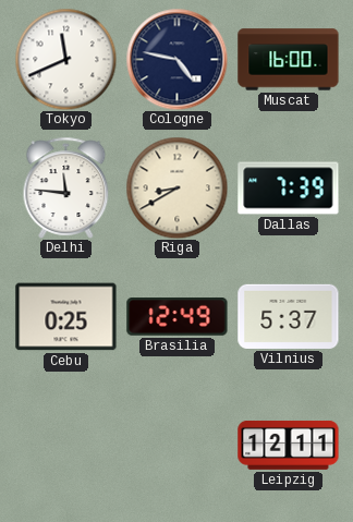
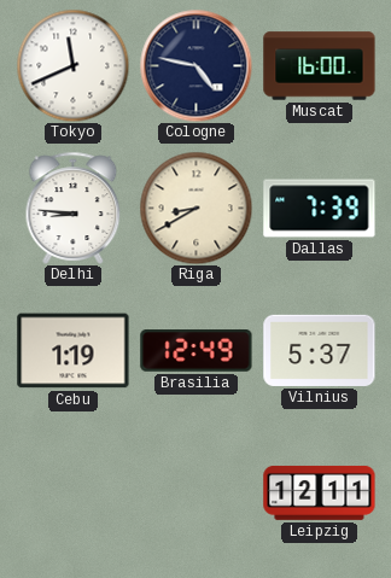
Delhi: 11:46 -> 8:46 (74, 208)
Cebu: 0:25 -> 1:19 (74, 351)
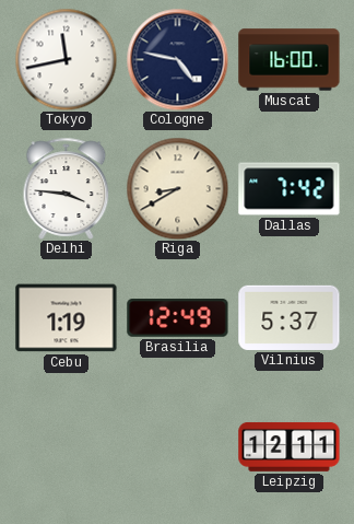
Tokyo: 11:41 -> 11:43 (66, 59)
Delhi: 8:46 -> 3:46 (67, 188)
Dallas: 7:39 -> 7:42 (290, 189)
